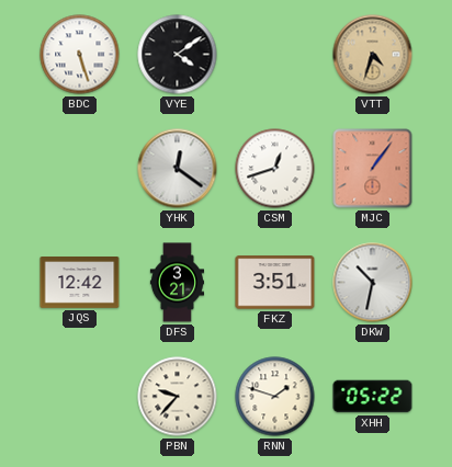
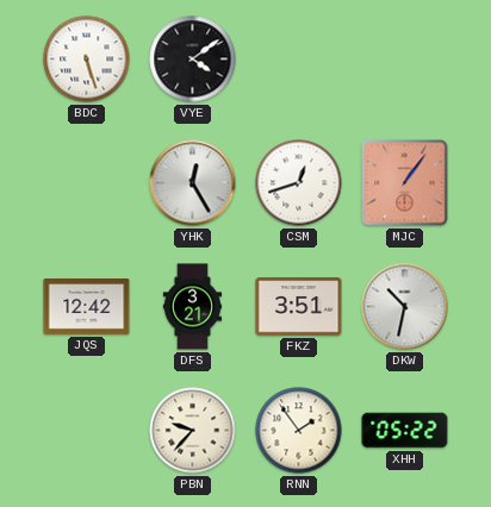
VTT: 4:33 -> none (373, 55)
YHK: 12:21 -> 12:25 (193, 183)
RNN: 1:48 -> 1:54 (299, 431)
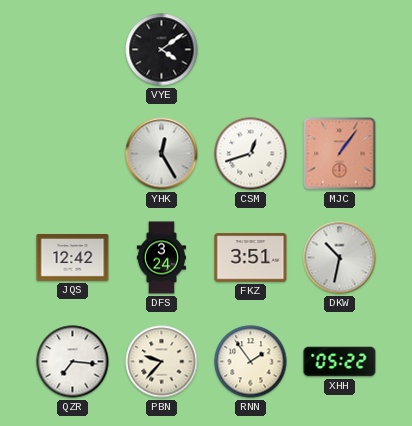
BDC: 5:27 -> none (87, 60)
DFS: 3:21 -> 3:24 (161, 258)
QZR: none -> 7:16 (73, 362)
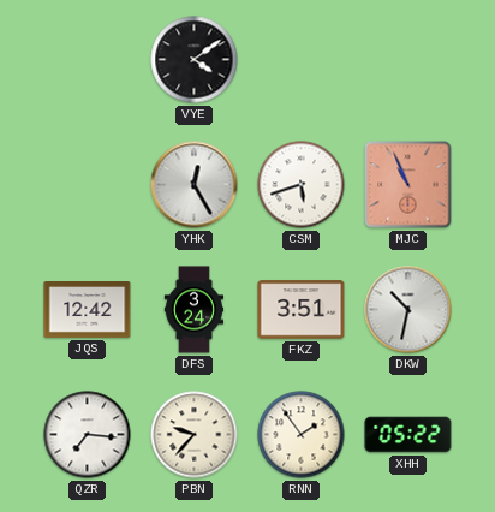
CSM: 12:42 -> 5:42 (302, 185)
MJC: 1:06 -> 10:56 (408, 185)
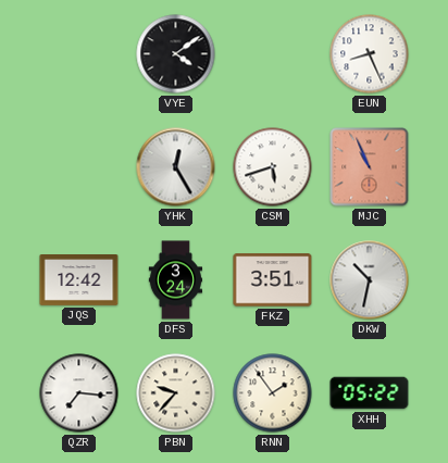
EUN: none -> 8:26 (370, 54)
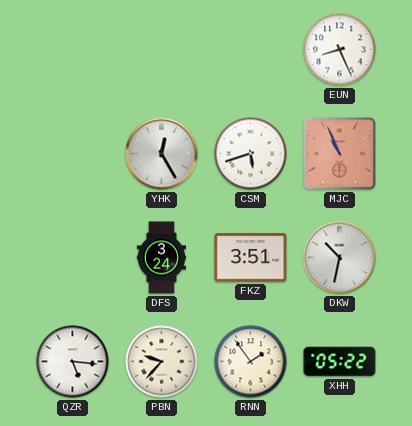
VYE: 4:09 -> none (176, 54)
JQS: 12:42 -> none (79, 280)
QZR: 7:16 -> 5:16 (73, 362)
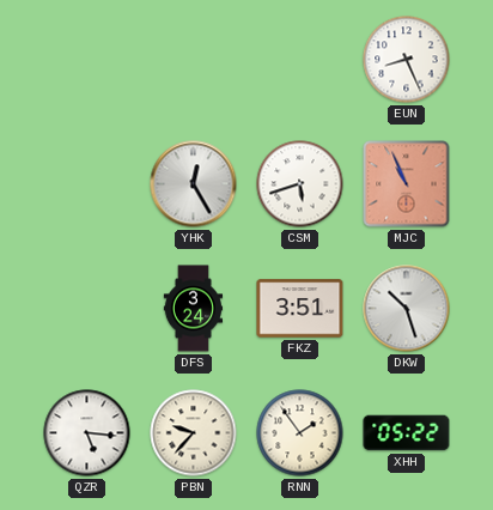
DKW: 10:32 -> 10:27 (407, 309)
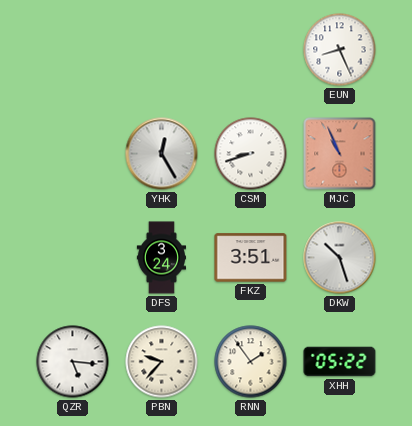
CSM: 5:42 -> 8:42 (251, 154)
